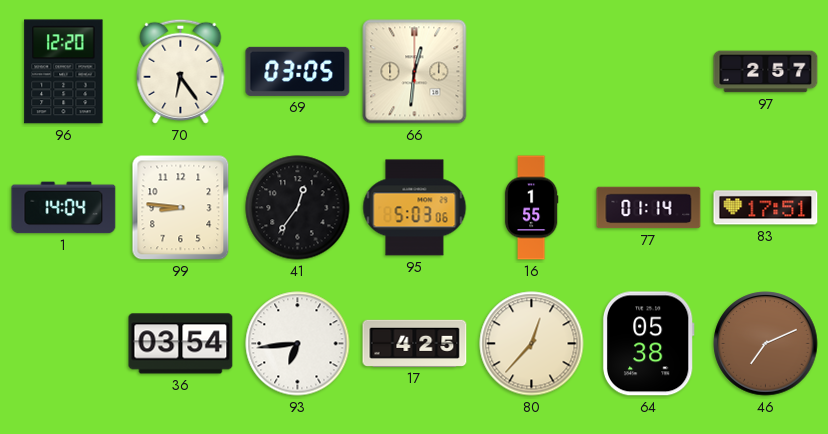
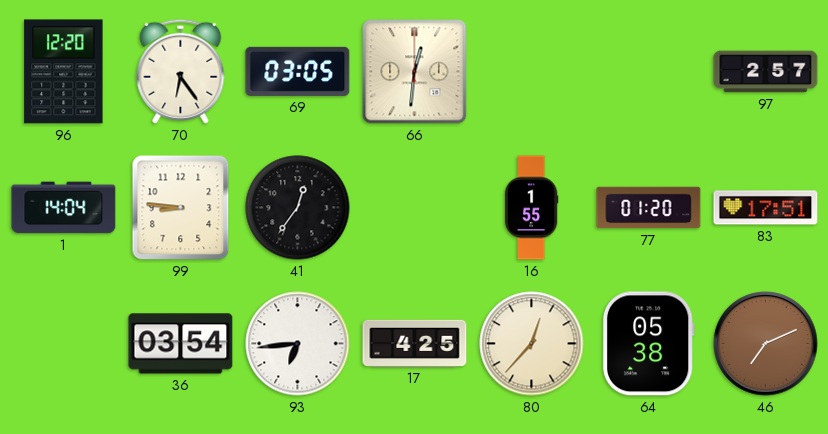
95: 5:03 -> none (415, 208)
77: 01:14 -> 01:20 (649, 208)
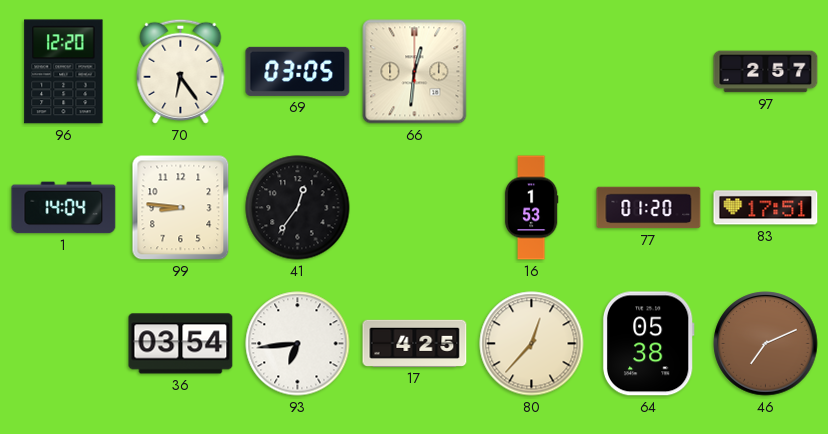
16: 1:55 -> 1:53 (531, 208)
